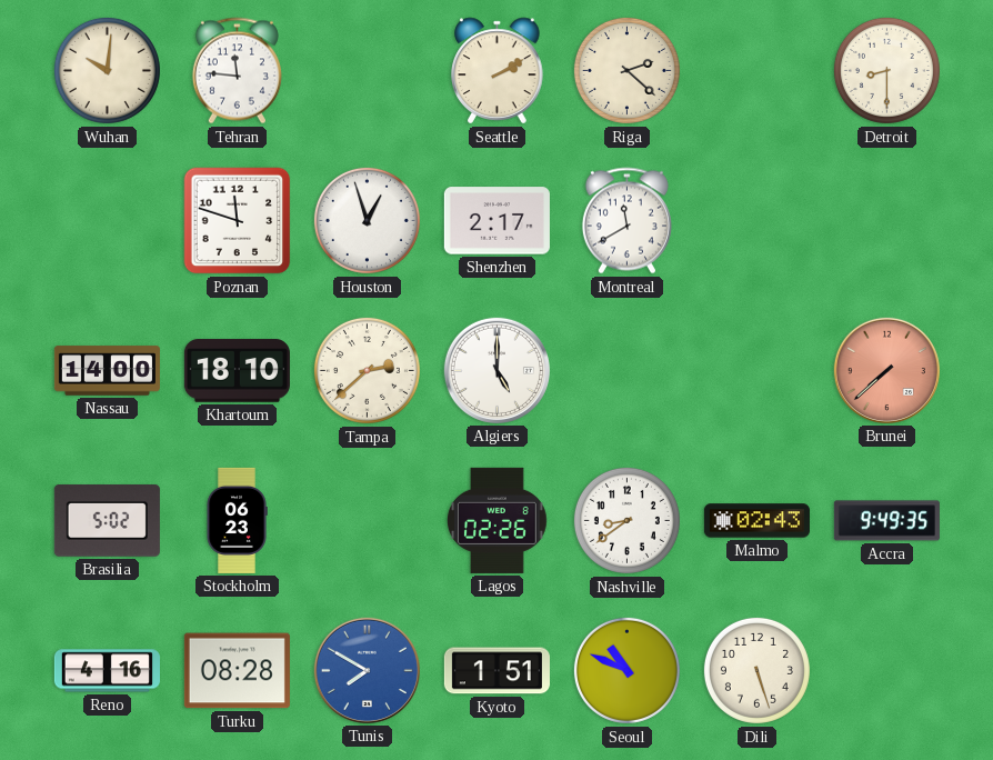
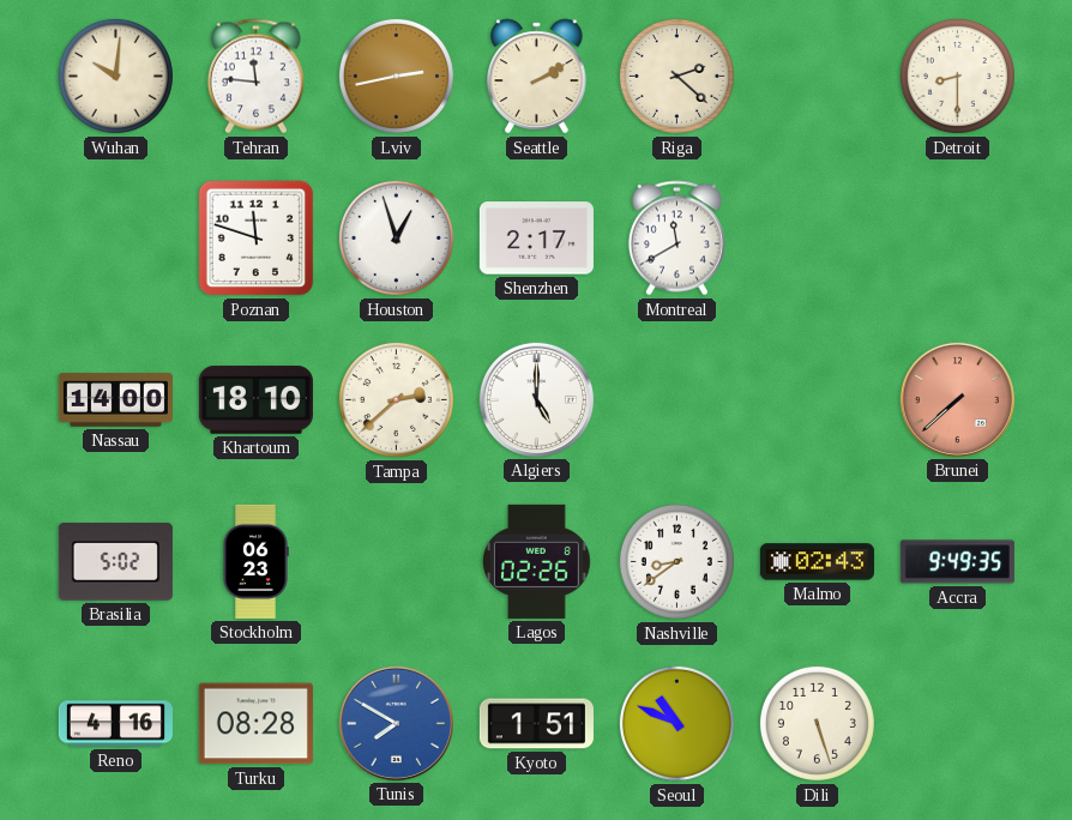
Lviv: none -> 2:43 (396, 76)
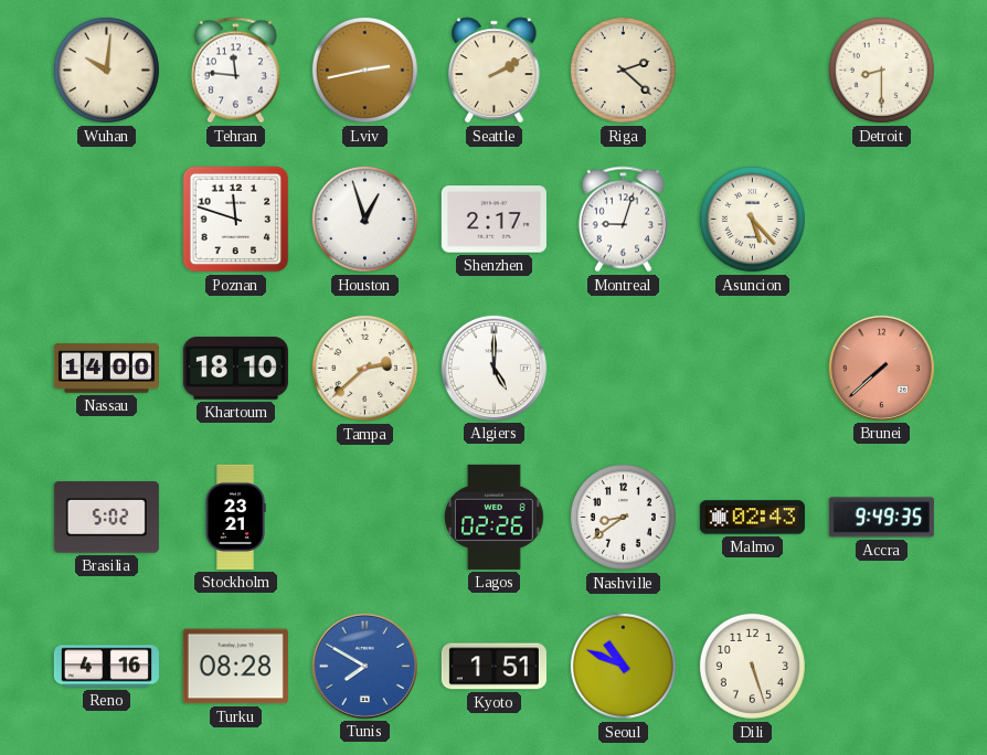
Montreal: 11:40 -> 9:03 (623, 220)
Asuncion: none -> 5:23 (752, 219)
Stockholm: 06:23 -> 23:21 (235, 517)
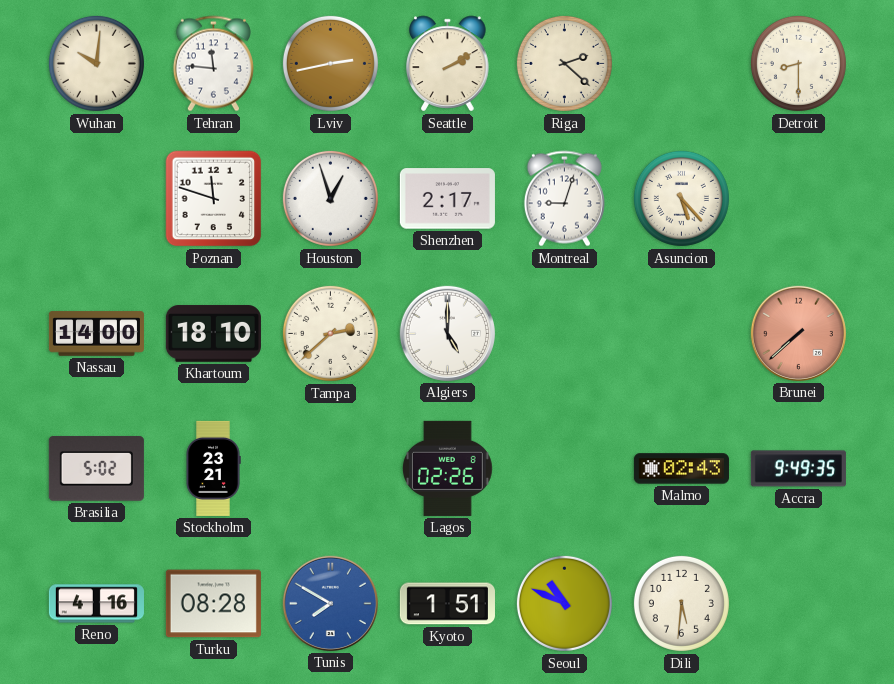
Nashville: 8:39 -> none (623, 517)
Dili: 5:27 -> 5:31 (681, 603)
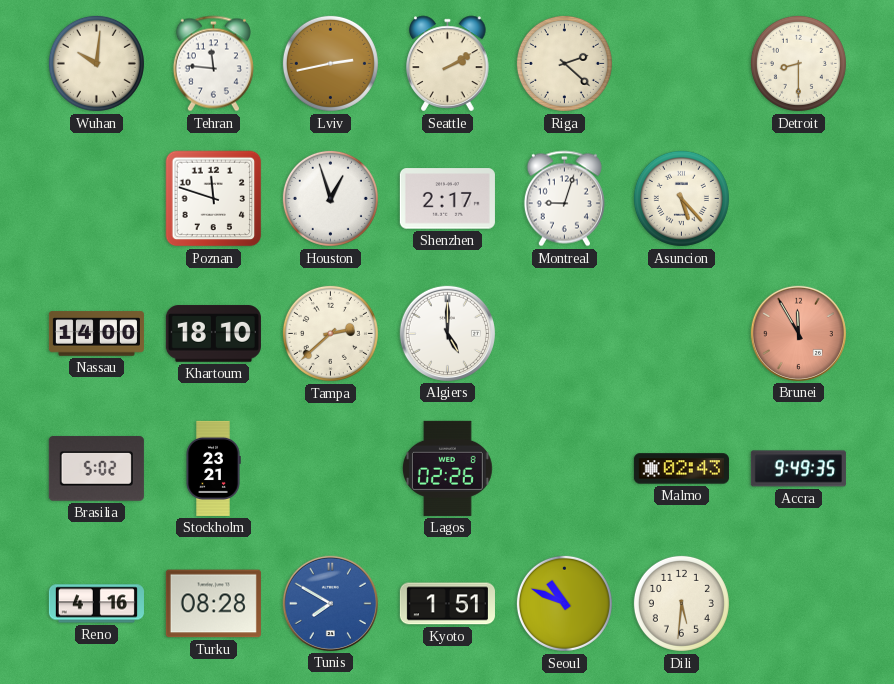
Brunei: 7:38 -> 11:55 (798, 333)
